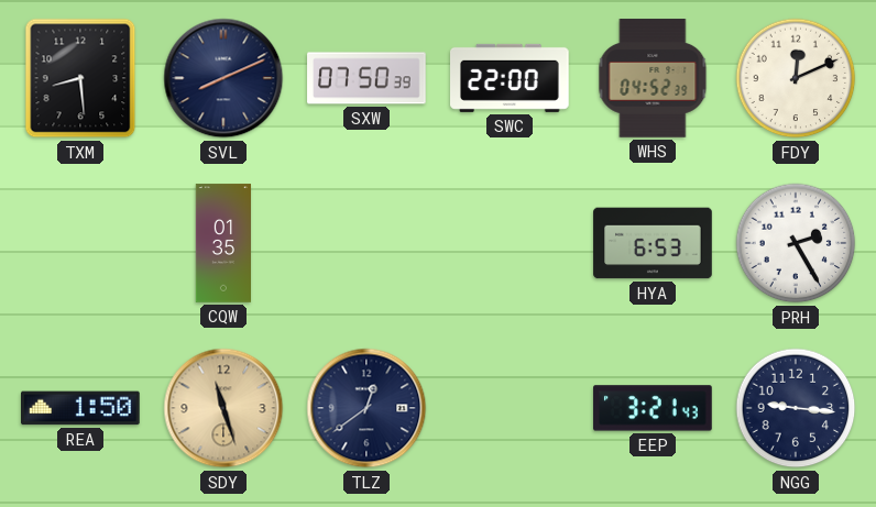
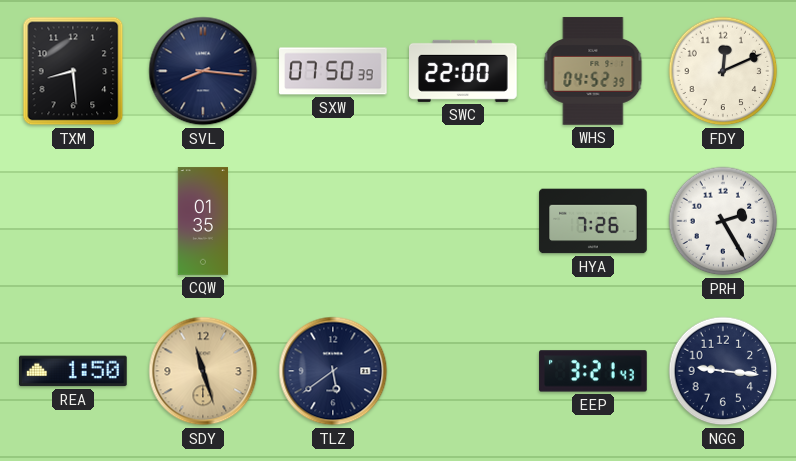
SVL: 8:11 -> 8:16 (203, 71)
HYA: 6:53 -> 7:26 (593, 221)
TLZ: 12:39 -> 5:39 (333, 371)
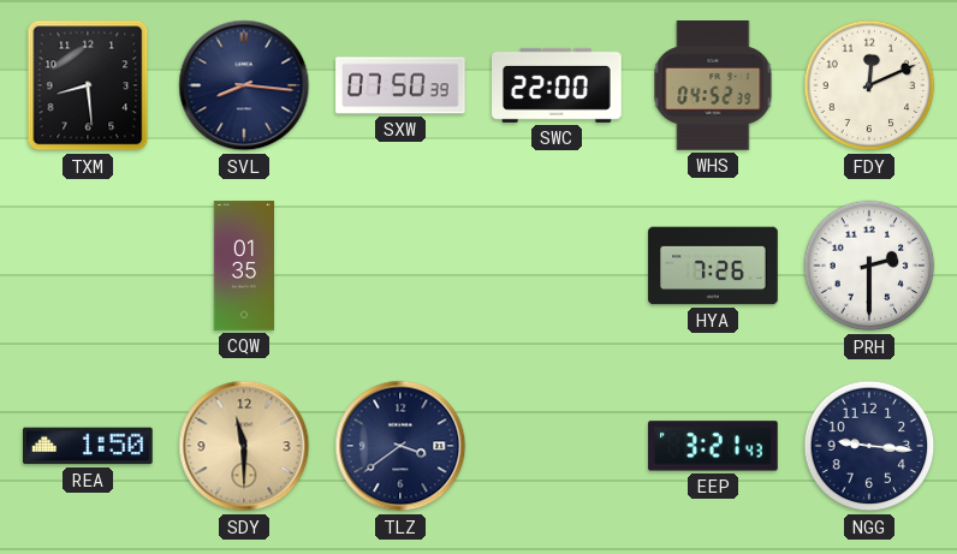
PRH: 2:25 -> 2:30 (869, 266)
SDY: 11:27 -> 11:30 (244, 446)
TLZ: 5:39 -> 3:39 (400, 446)
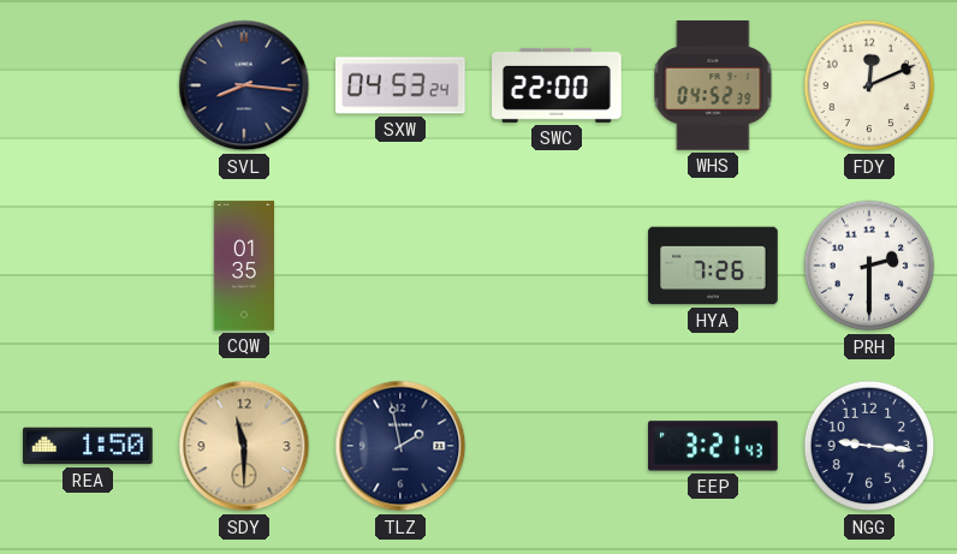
TXM: 8:29 -> none (88, 85)
SXW: 07:50 -> 04:53 (400, 85)
TLZ: 3:39 -> 1:58 (400, 446)
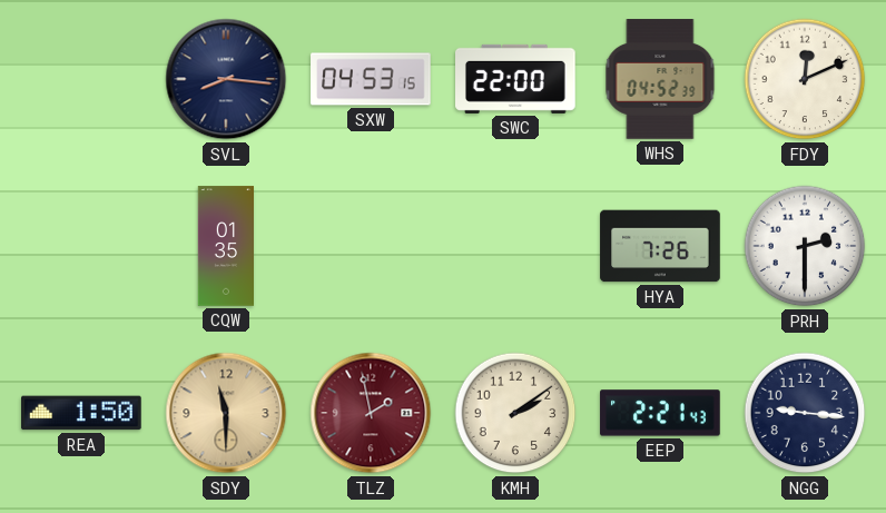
SXW: 04:53:24 -> 04:53:15 (371, 79)
TLZ dial: navy -> burgundy (371, 413)
KMH: none -> 2:09 (515, 413)
EEP: 3:21 -> 2:21 (660, 413)
